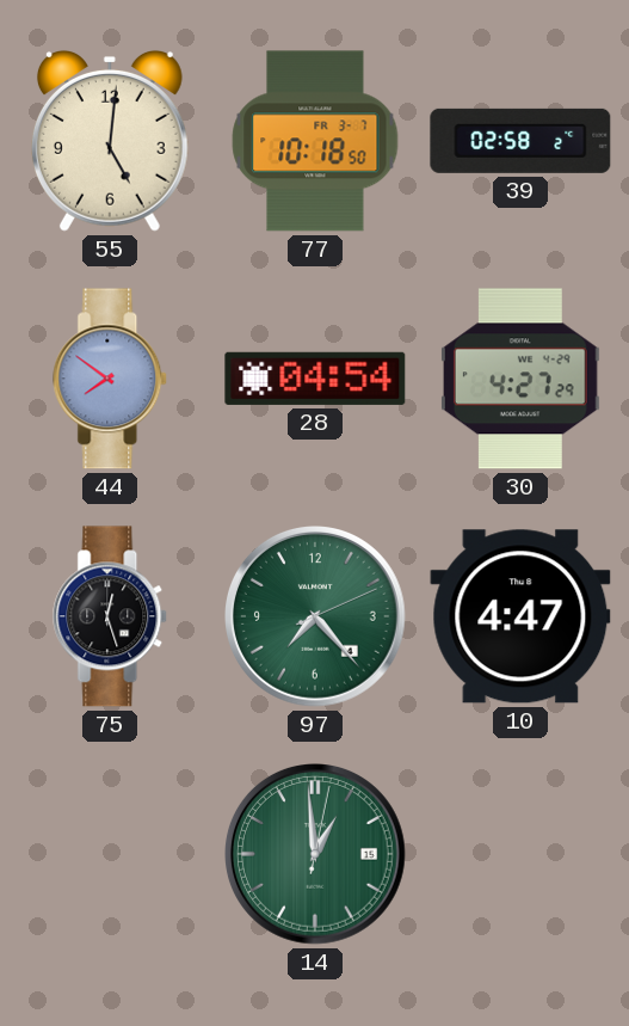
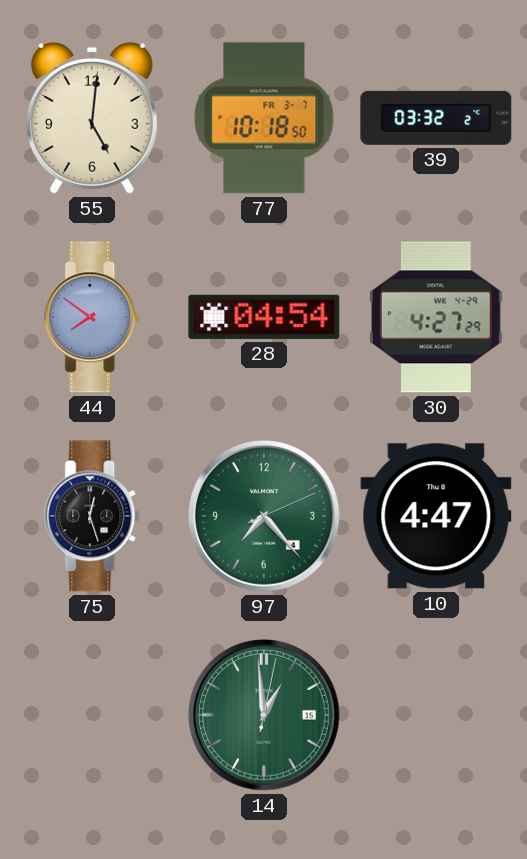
39: 02:58 -> 03:32 (436, 118)
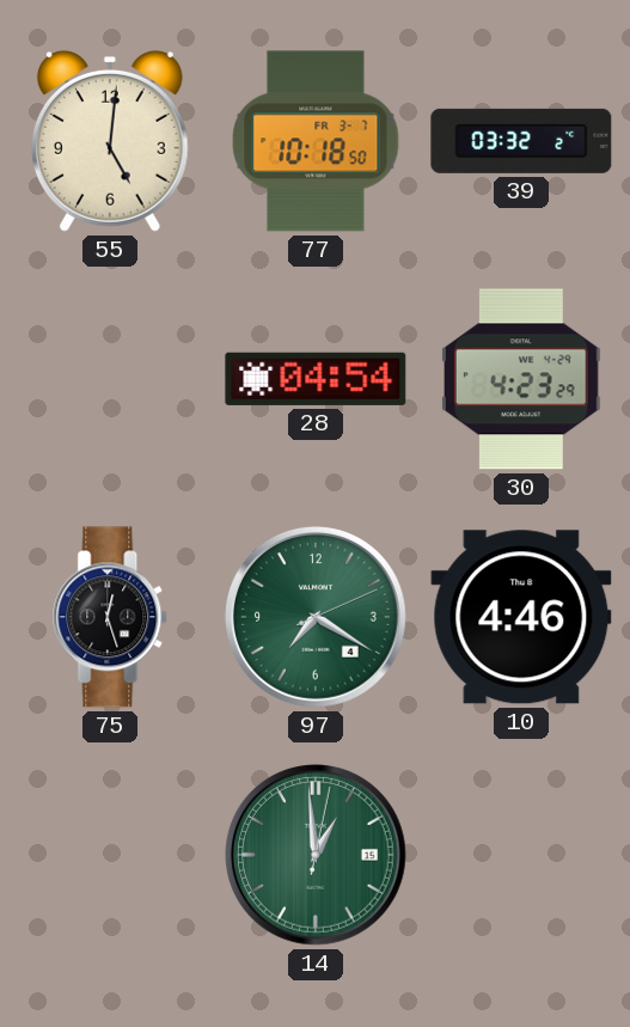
44: 7:51 -> none (93, 317)
30: 4:27 -> 4:23 (521, 379)
97: 7:23 -> 7:20 (317, 618)
10: 4:47 -> 4:46 (521, 617)
